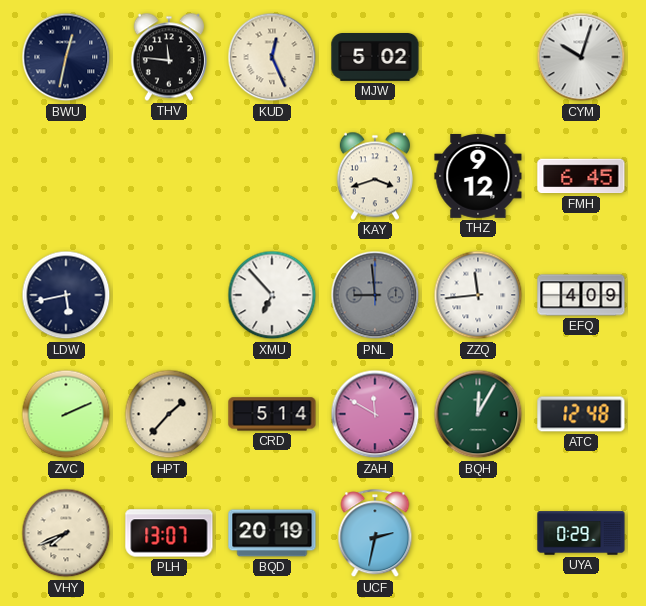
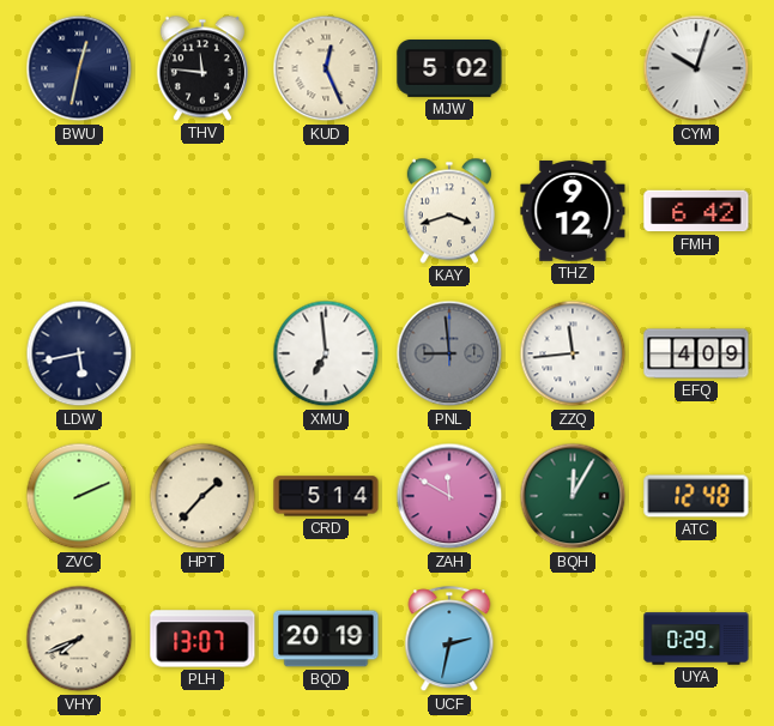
FMH: 6:45 -> 6:42 (696, 211)
XMU: 6:53 -> 6:59 (326, 353)
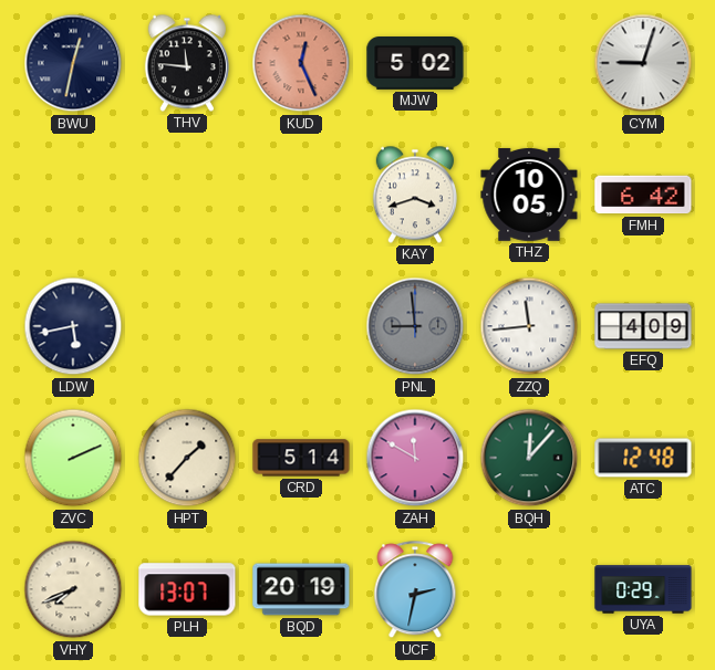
KUD dial: cream -> salmon (301, 63)
CYM: 10:03 -> 9:03 (643, 63)
THZ: 9:12 -> 10:05 (529, 195)
XMU: 6:59 -> none (326, 353)
BQH: 12:05 -> 12:07 (529, 458)
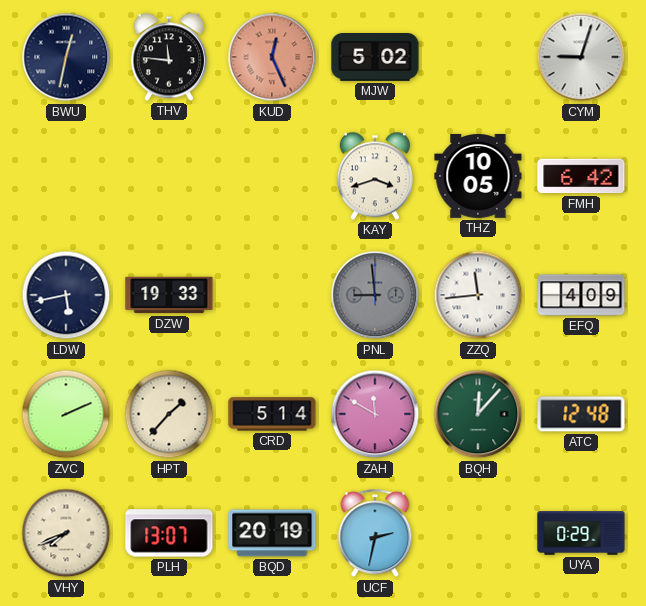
DZW: none -> 19:33 (169, 295)
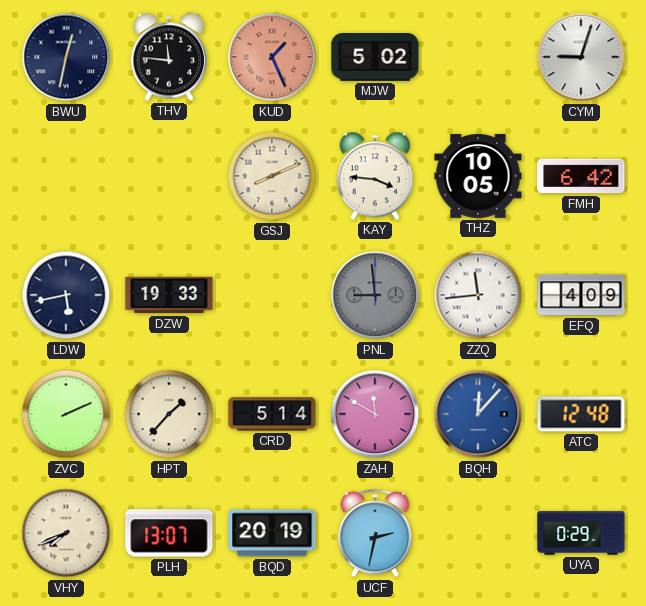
KUD: 12:26 -> 1:26 (272, 57)
GSJ: none -> 8:11 (272, 176)
KAY: 3:42 -> 3:46 (375, 176)
BQH dial: green -> blue (478, 414)
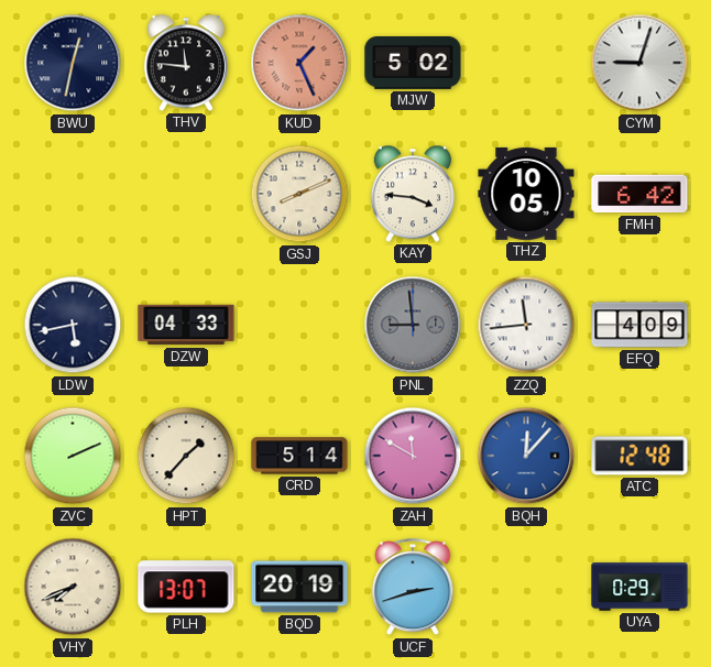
DZW: 19:33 -> 04:33 (186, 325)
UCF: 2:32 -> 2:42 (413, 588)
